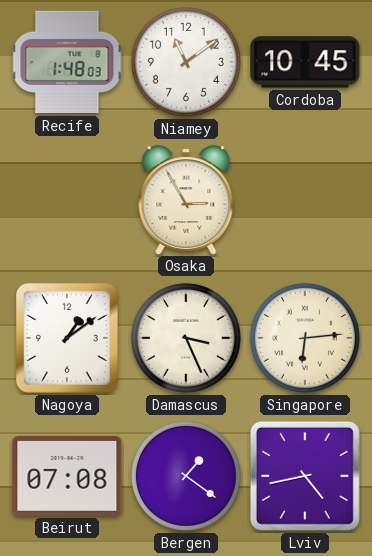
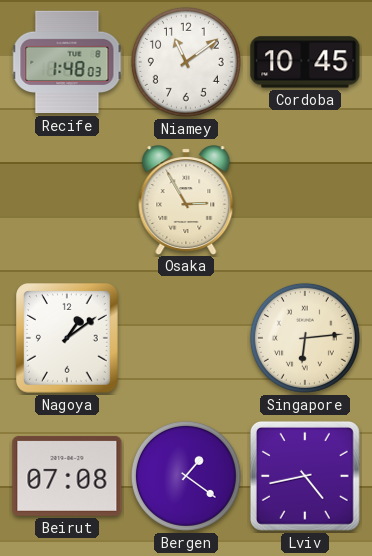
Damascus: 3:26 -> none (186, 338)
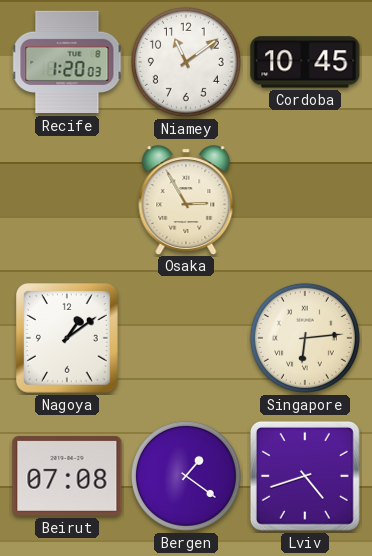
Recife: 1:48 -> 1:20 (67, 62)
Lviv: 4:43 -> 4:42 (305, 476)
